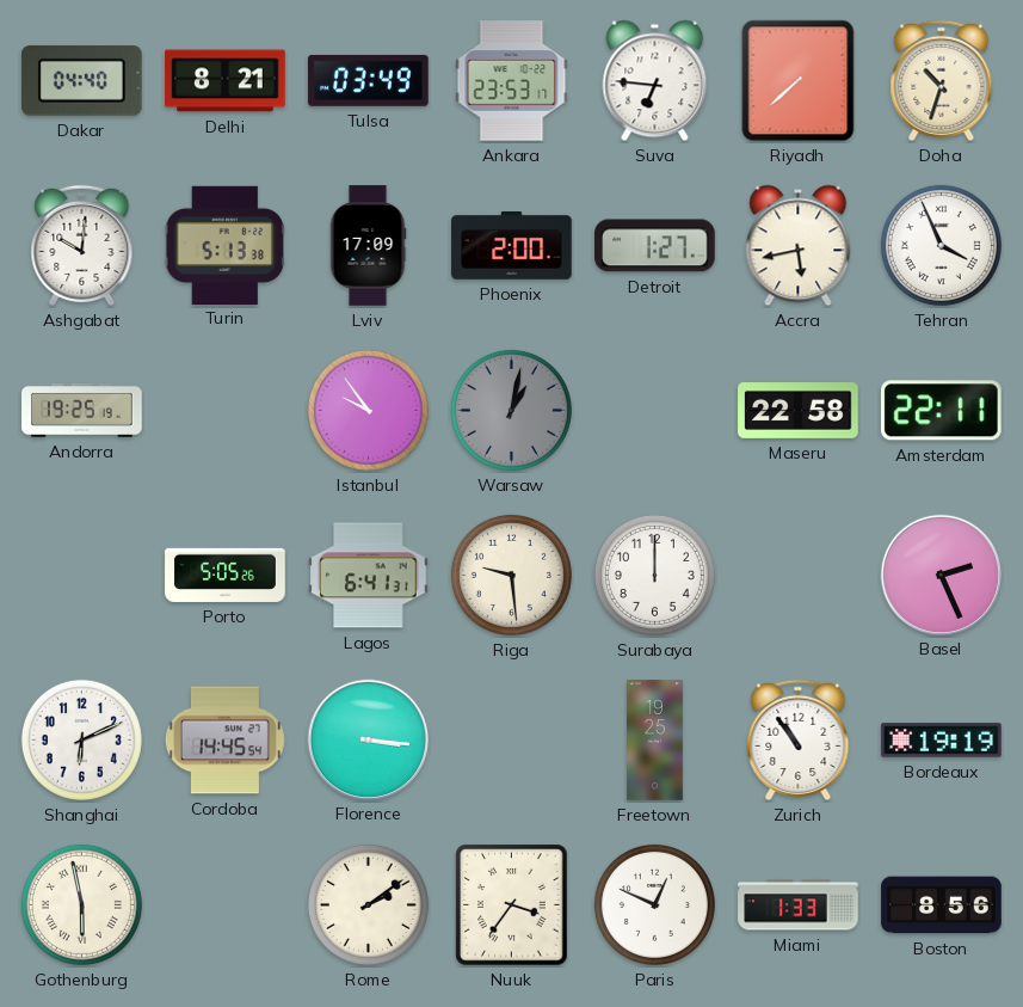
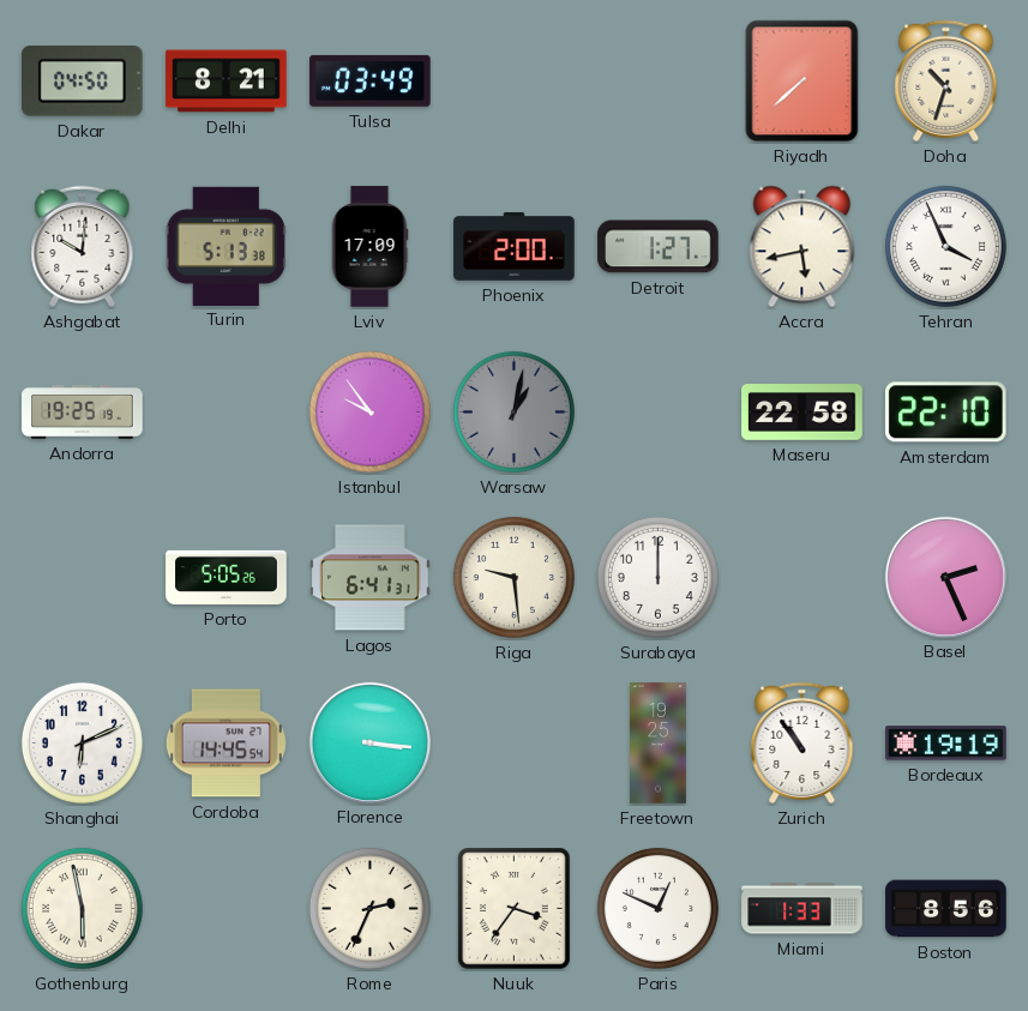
Dakar: 04:40 -> 04:50 (82, 82)
Ankara: 23:53 -> none (512, 81)
Suva: 6:46 -> none (655, 81)
Amsterdam: 22:11 -> 22:10 (945, 413)
Rome: 2:09 -> 2:34 (369, 908)
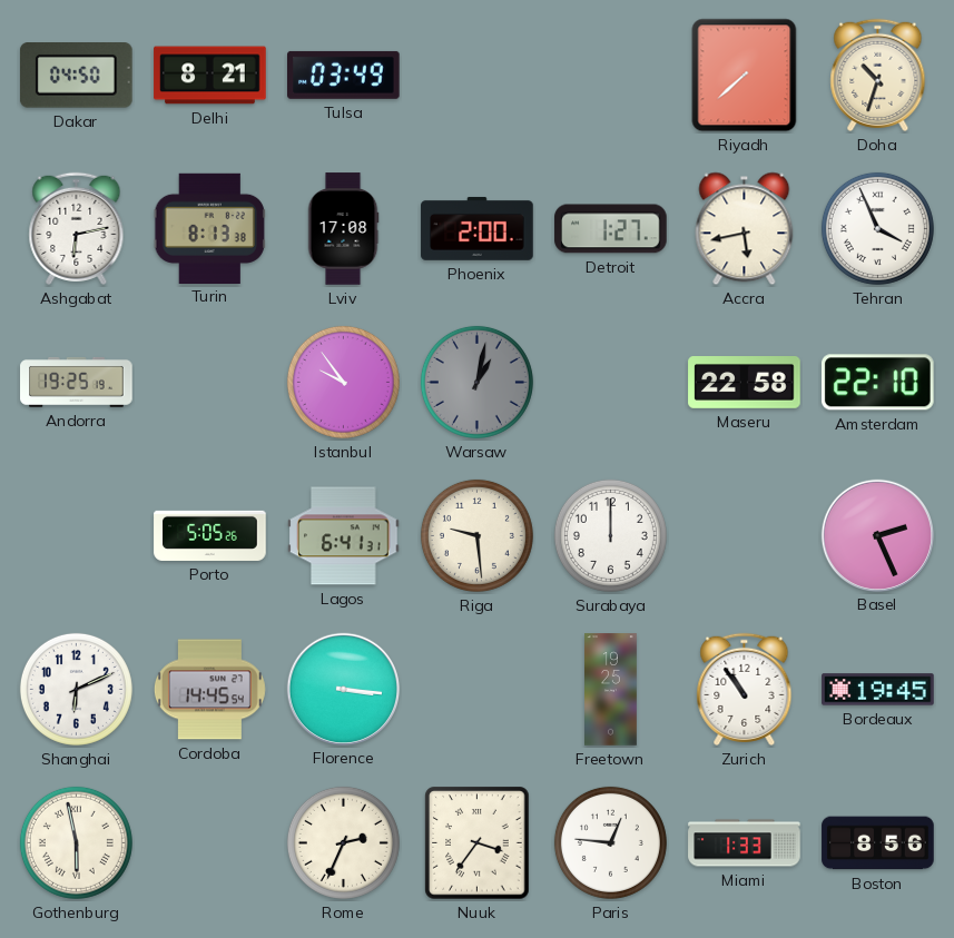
Ashgabat: 10:01 -> 6:13 (77, 228)
Turin: 5:13 -> 8:13 (209, 228)
Lviv: 17:09 -> 17:08 (343, 229)
Bordeaux: 19:19 -> 19:45 (878, 690)
Paris: 12:49 -> 12:46 (610, 842)
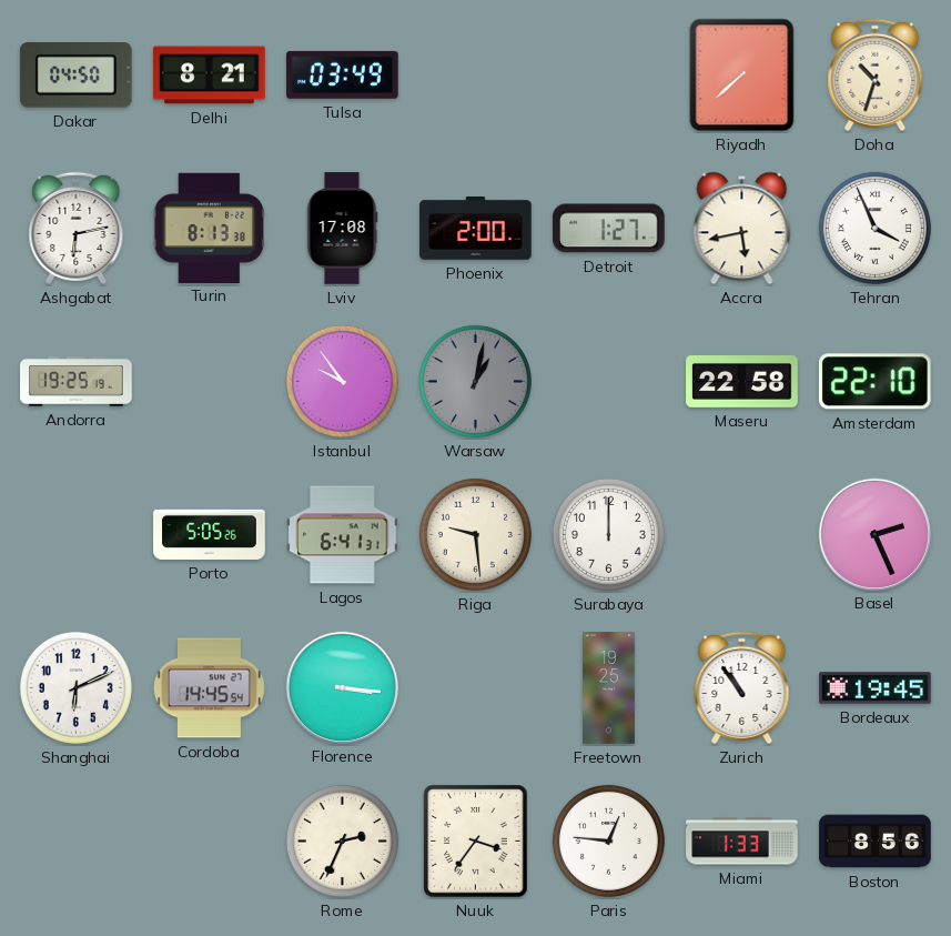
Gothenburg: 5:58 -> none (76, 842)
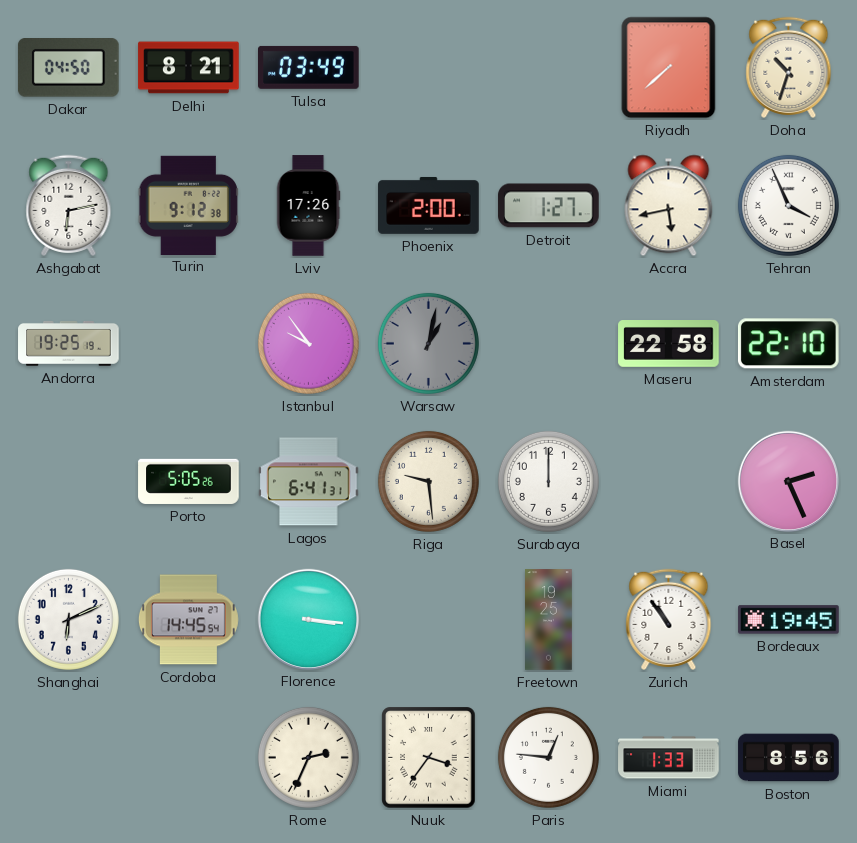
Turin: 8:13 -> 9:12 (188, 205)
Lviv: 17:08 -> 17:26 (308, 206)
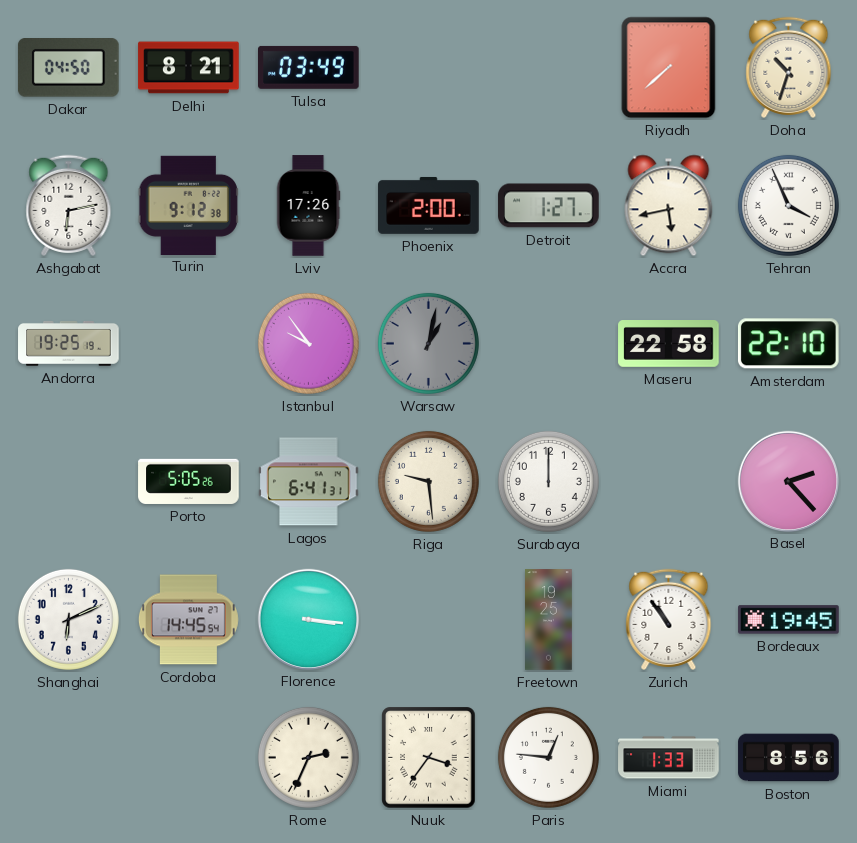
Basel: 2:26 -> 2:23 (788, 481)
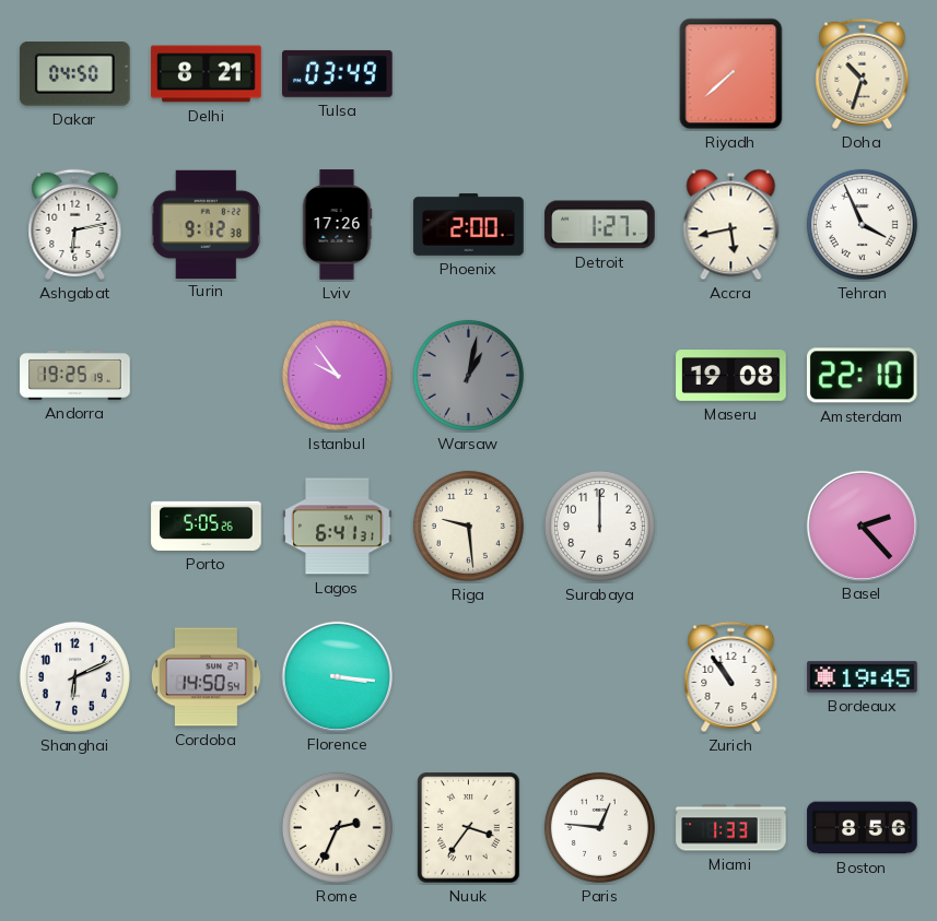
Maseru: 22:58 -> 19:08 (731, 376)
Cordoba: 14:45 -> 14:50 (206, 677)
Freetown: 19:25 -> none (549, 620)
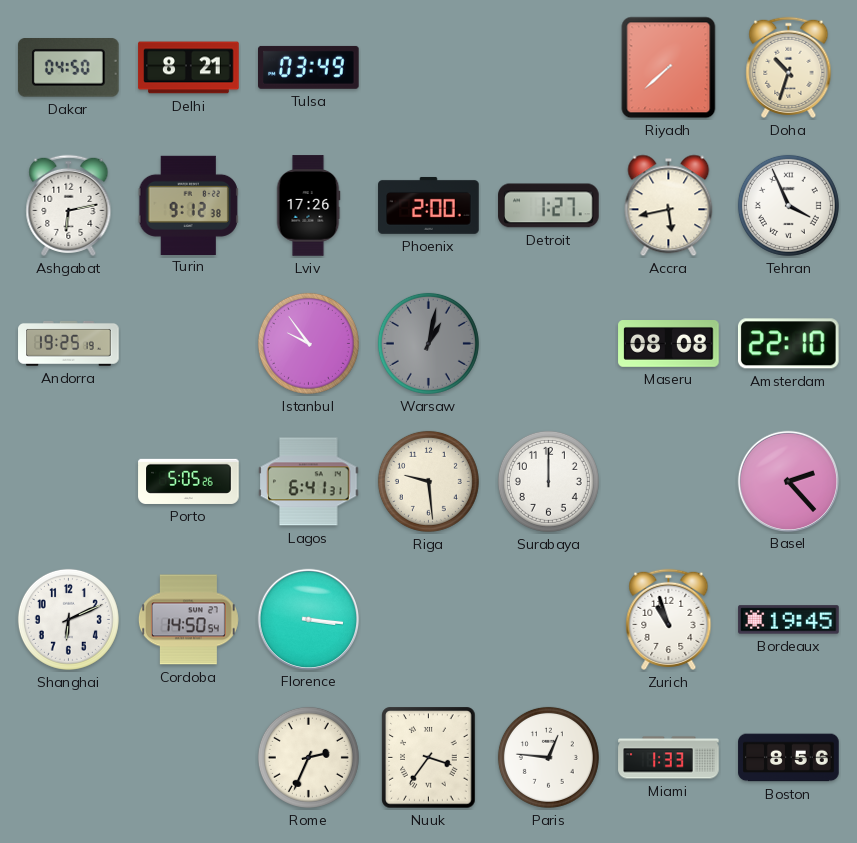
Maseru: 19:08 -> 08:08 (669, 344)
Zurich: 10:54 -> 10:57 (669, 619)
